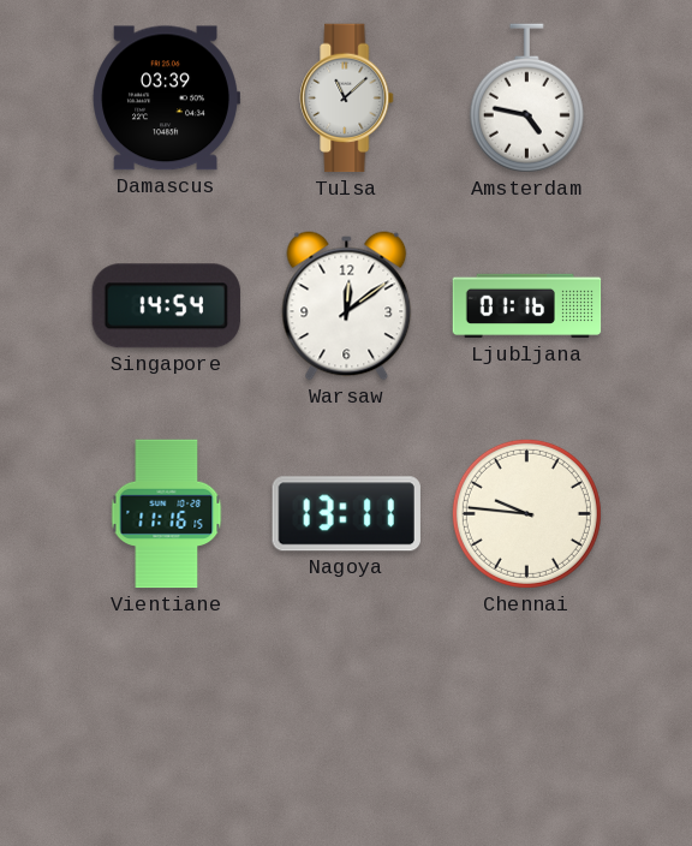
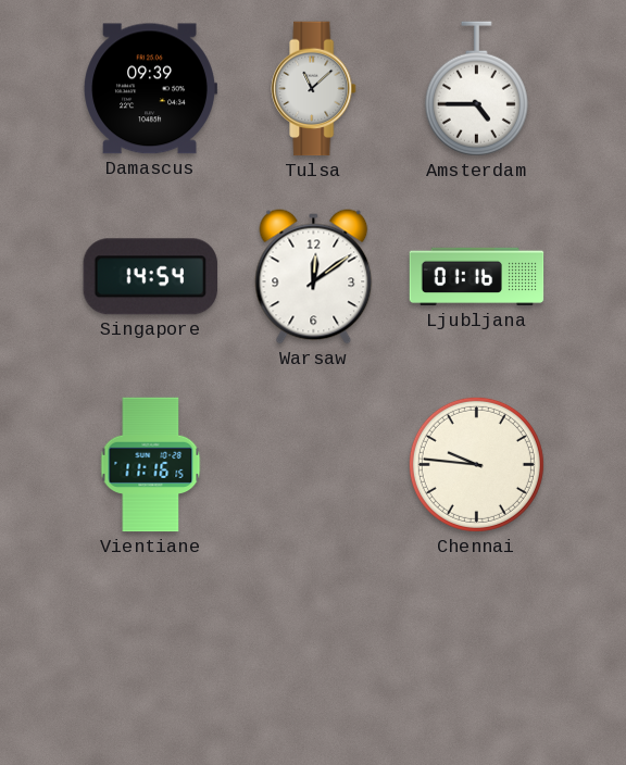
Damascus: 03:39 -> 09:39 (150, 89)
Amsterdam: 4:47 -> 4:45 (476, 89)
Nagoya: 13:11 -> none (346, 514)
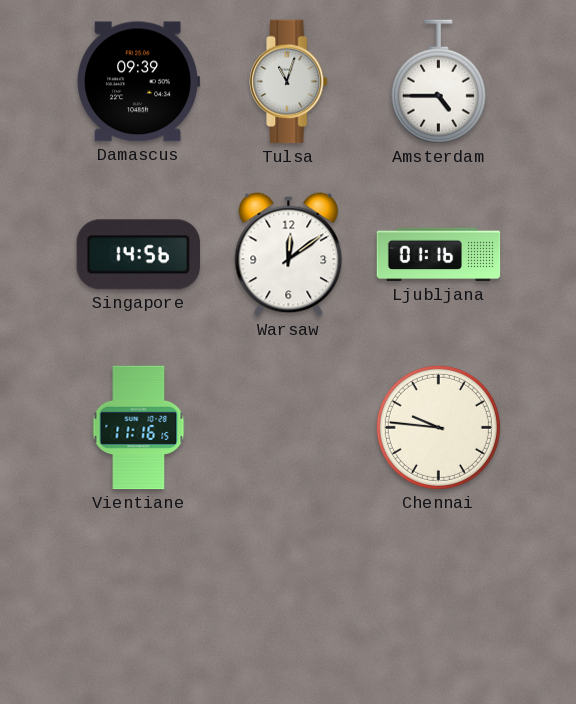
Tulsa: 11:08 -> 11:03 (289, 82)
Singapore: 14:54 -> 14:56 (138, 255)
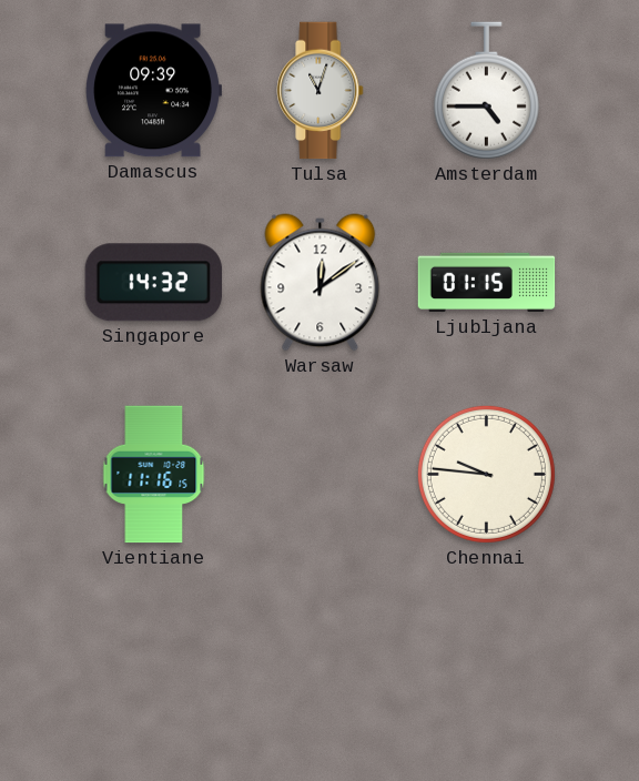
Singapore: 14:56 -> 14:32 (153, 283)
Ljubljana: 01:16 -> 01:15 (487, 283)
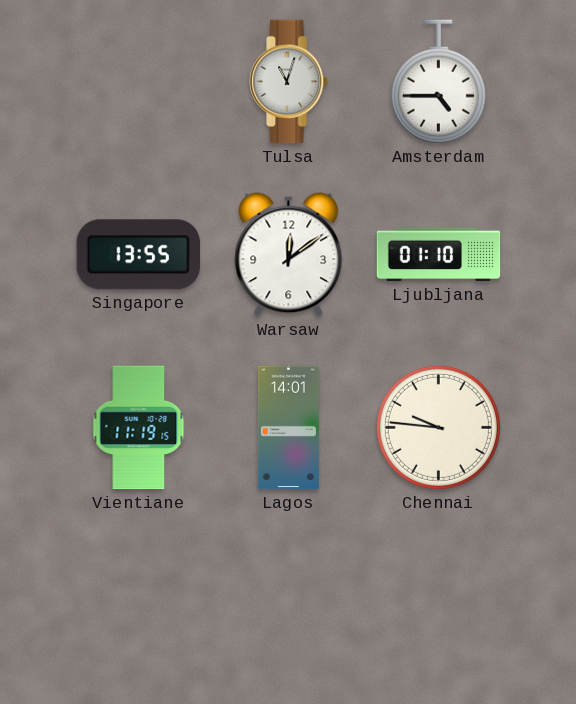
Damascus: 09:39 -> none (153, 91)
Singapore: 14:32 -> 13:55 (138, 255)
Ljubljana: 01:15 -> 01:10 (439, 255)
Vientiane: 11:16 -> 11:19 (139, 428)
Lagos: none -> 14:01 (288, 428)
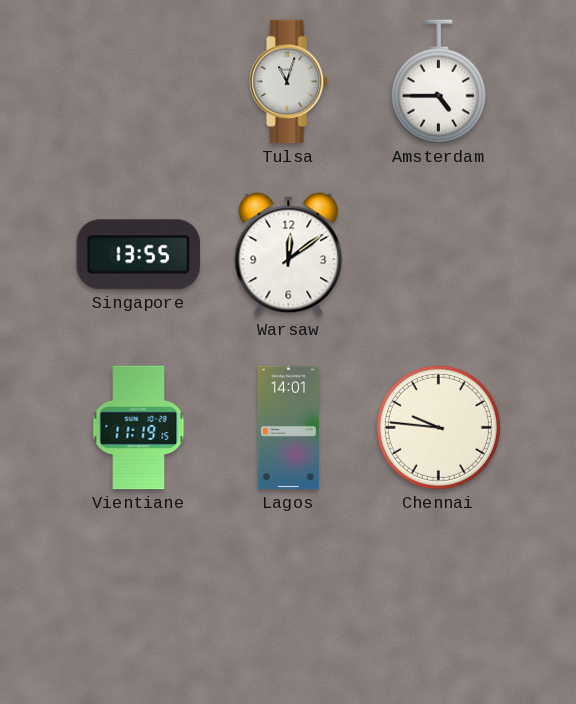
Ljubljana: 01:10 -> none (439, 255)
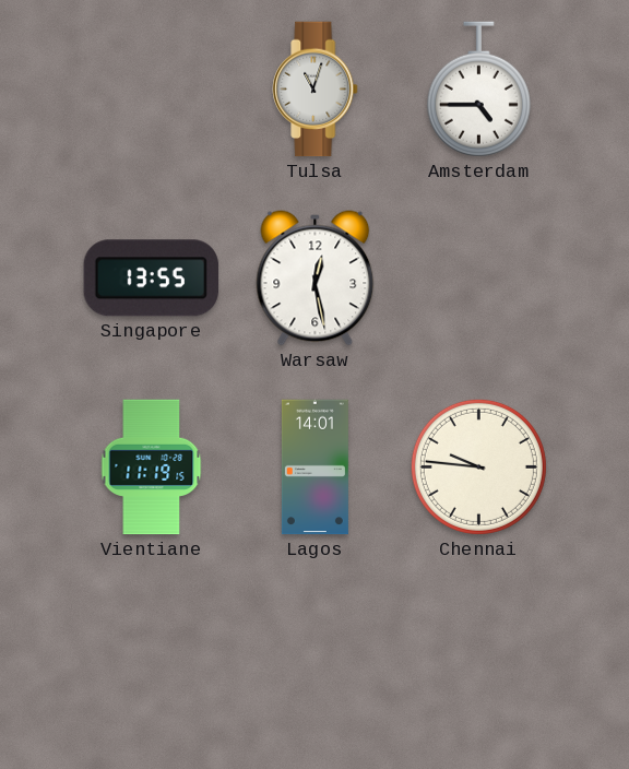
Warsaw: 12:09 -> 12:28 (316, 279)
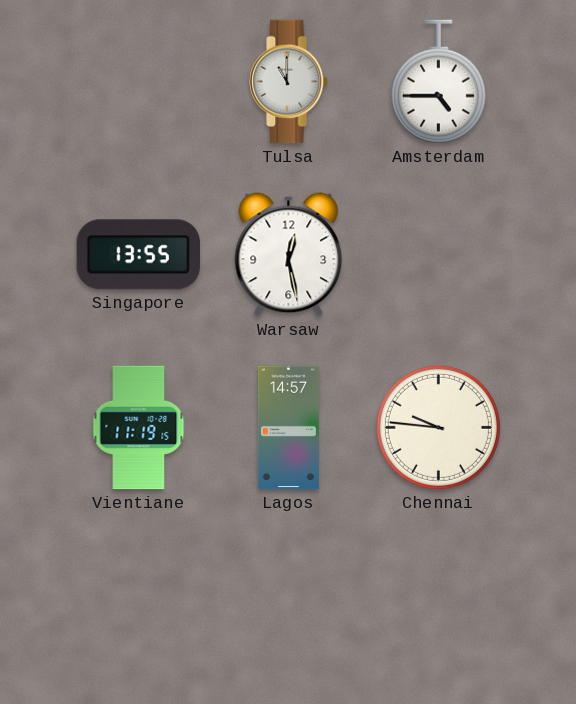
Tulsa: 11:03 -> 11:00 (289, 82)
Lagos: 14:01 -> 14:57 (288, 428)
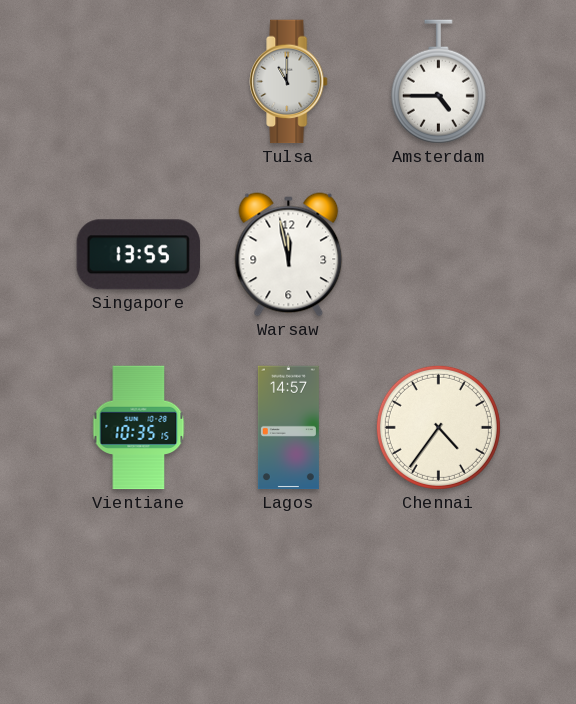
Warsaw: 12:28 -> 11:58 (289, 255)
Vientiane: 11:19 -> 10:35 (139, 428)
Chennai: 9:46 -> 4:36 (438, 427)
